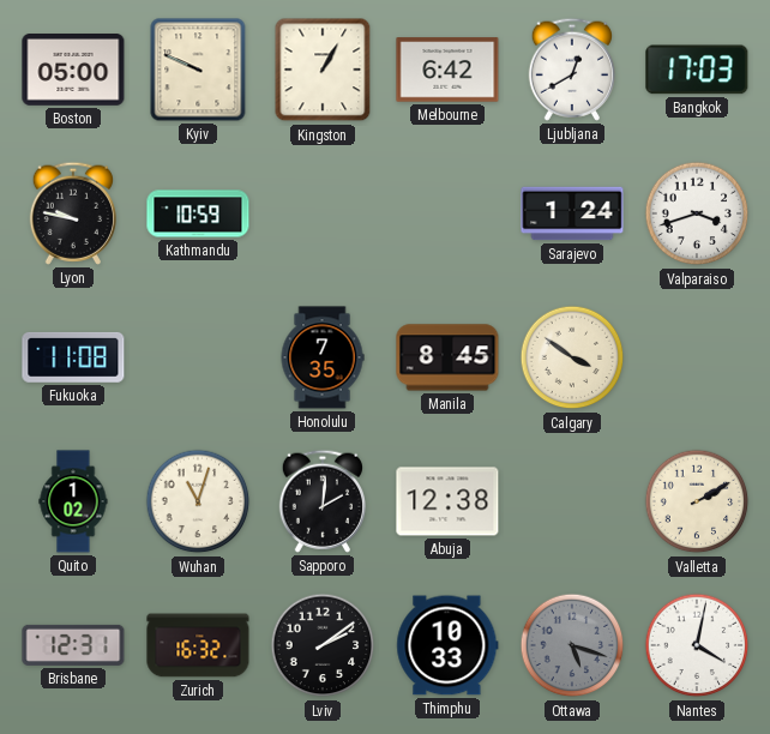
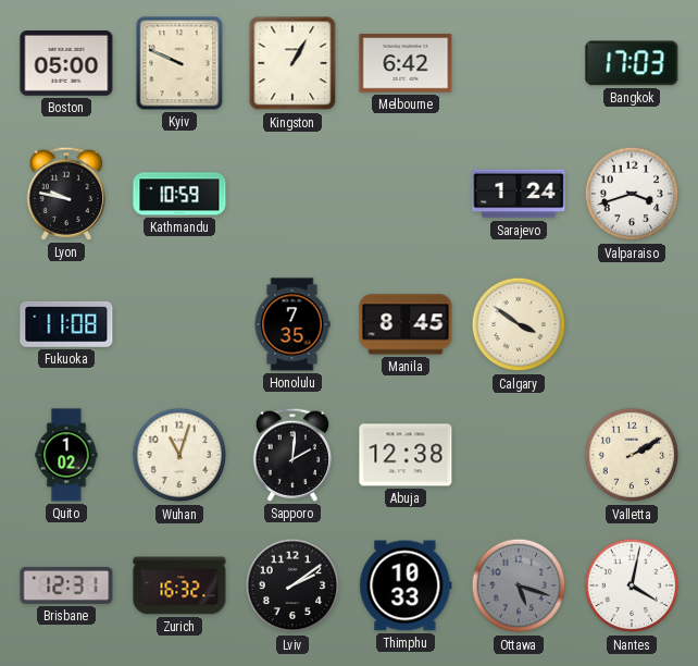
Ljubljana: 12:40 -> none (571, 70)
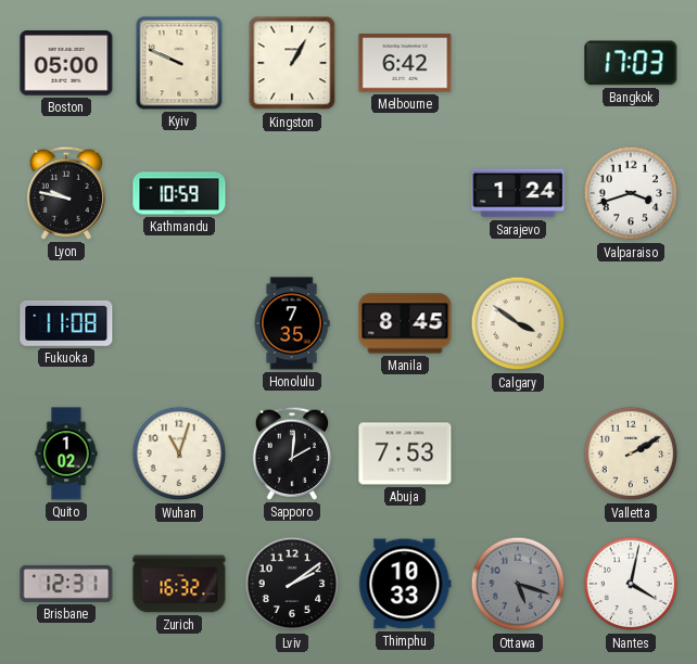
Abuja: 12:38 -> 7:53 (405, 454)
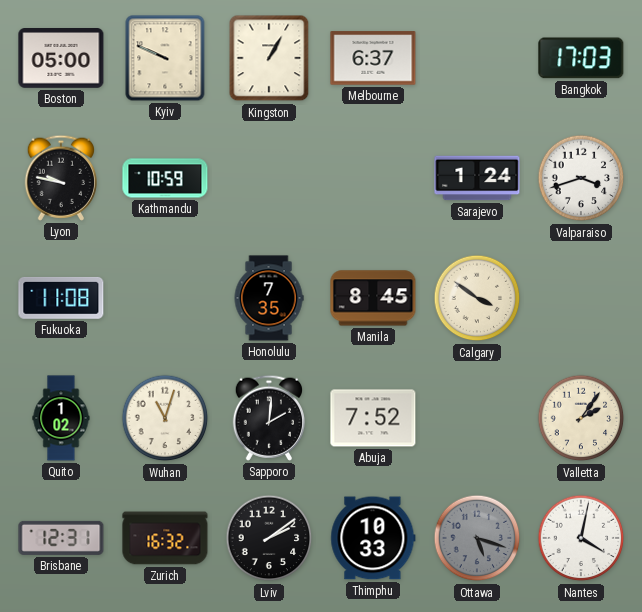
Melbourne: 6:42 -> 6:37 (373, 58)
Abuja: 7:53 -> 7:52 (373, 418)
Valletta: 2:10 -> 2:06 (581, 418)
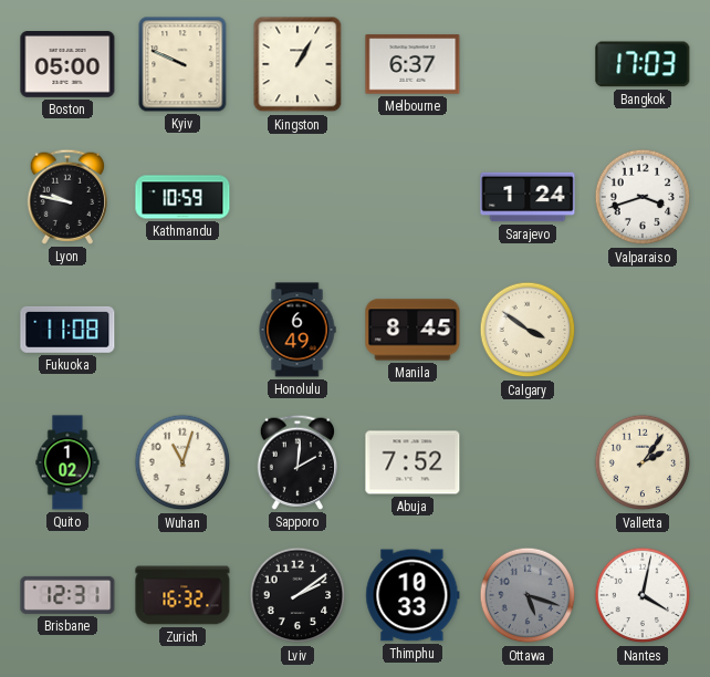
Honolulu: 7:35 -> 6:49 (297, 330)
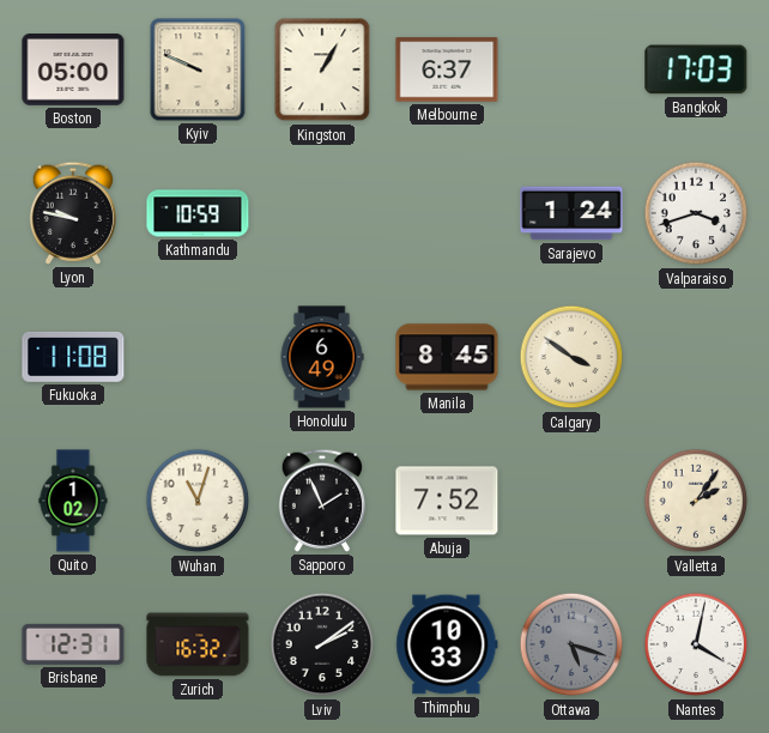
Sapporo: 2:01 -> 1:56 (321, 501)
